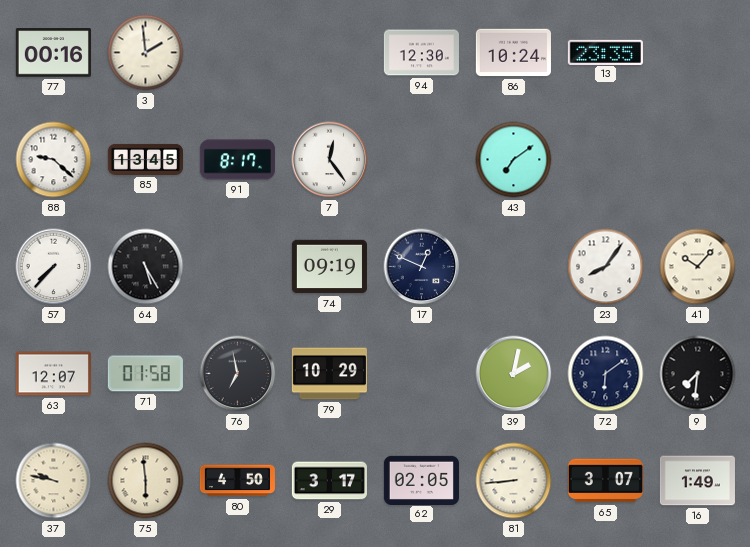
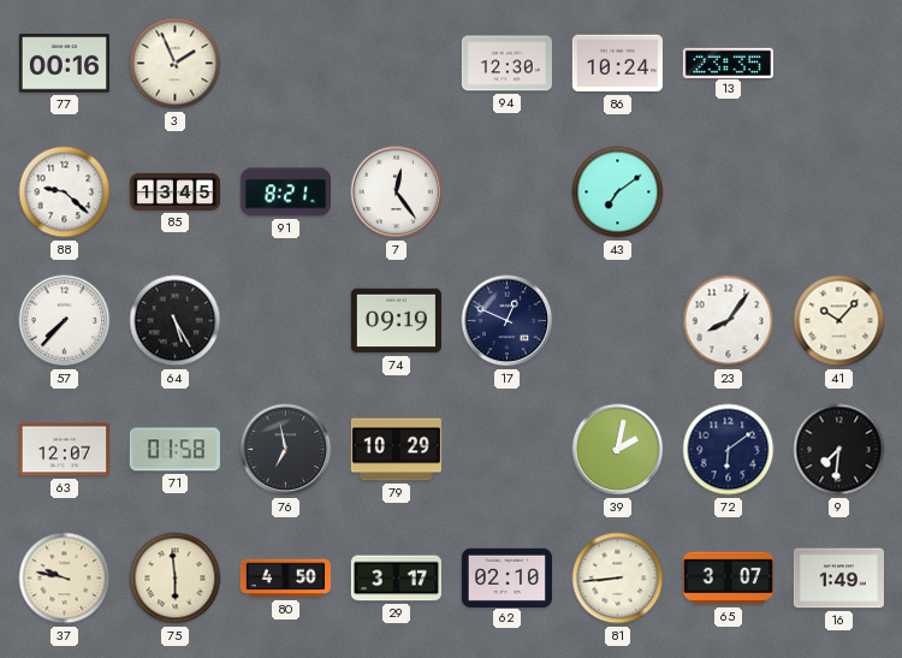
3: 1:59 -> 1:56 (176, 64)
91: 8:17 -> 8:21 (285, 192)
62: 02:05 -> 02:10 (506, 577)
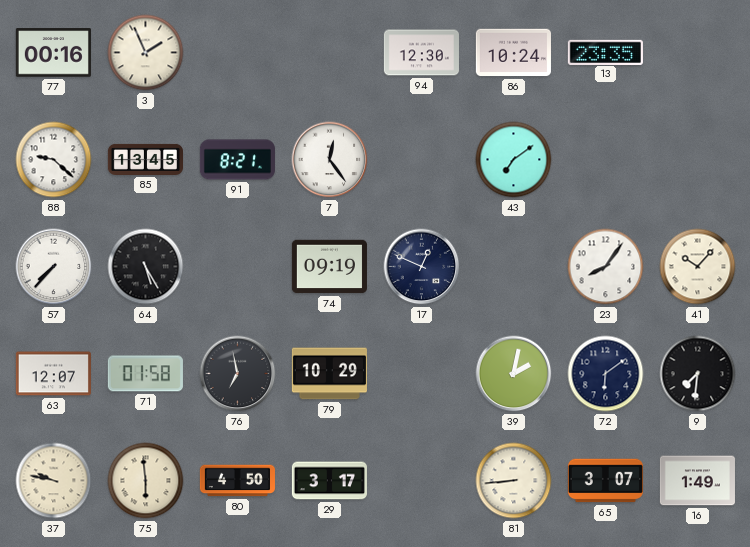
62: 02:10 -> none (506, 577)
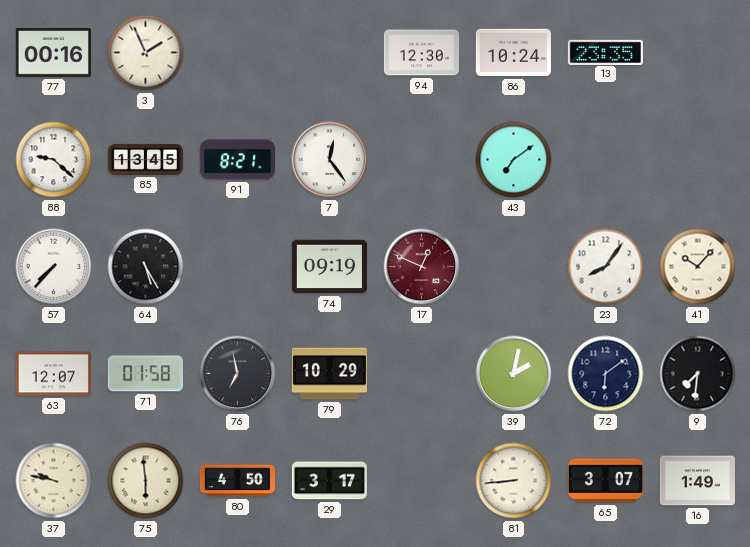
17 dial: navy -> burgundy (422, 267)
